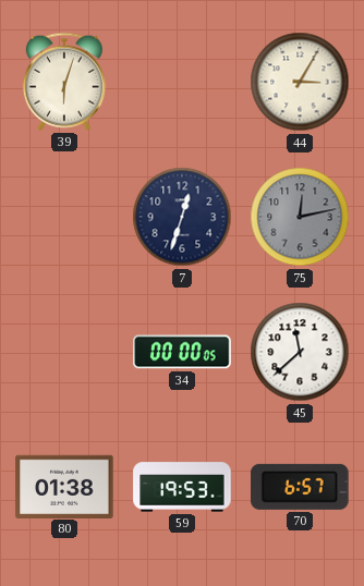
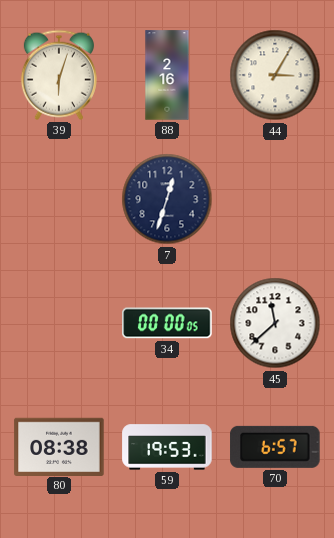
88: none -> 2:16 (167, 75)
75: 12:13 -> none (300, 217)
80: 01:38 -> 08:38 (59, 446)
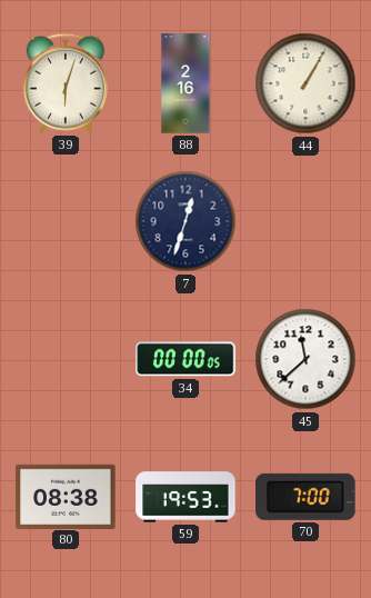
44: 3:05 -> 1:05 (305, 83)
70: 6:57 -> 7:00 (305, 497)
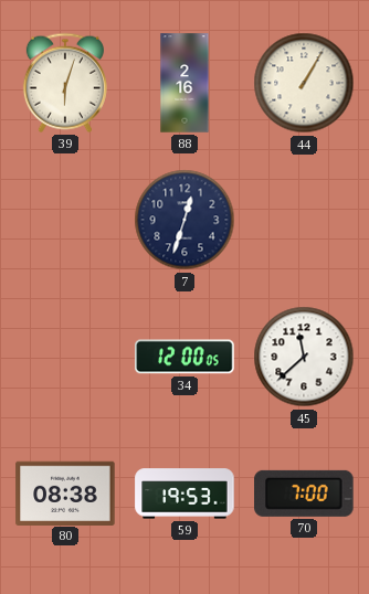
34: 00:00 -> 12:00 (184, 357)
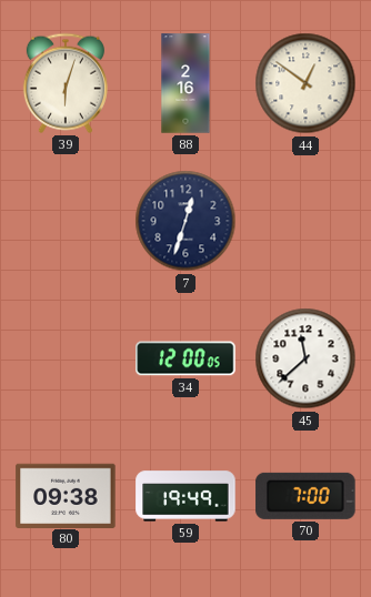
44: 1:05 -> 12:51 (305, 83)
80: 08:38 -> 09:38 (66, 495)
59: 19:53 -> 19:49 (185, 496)
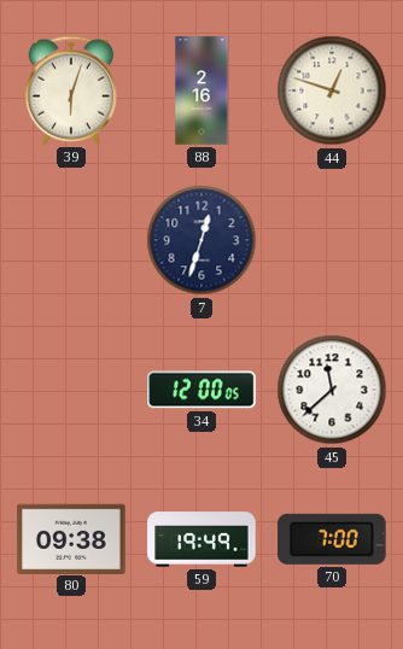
44: 12:51 -> 12:48 (332, 90)
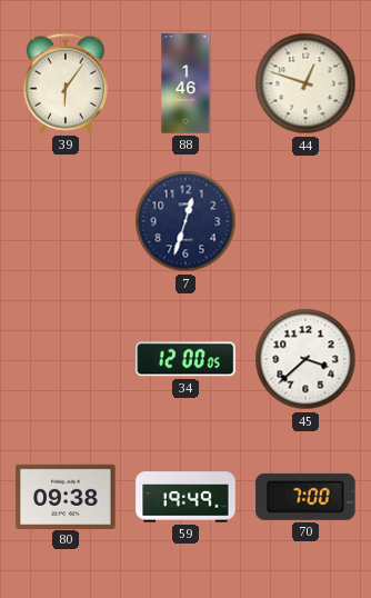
39: 6:03 -> 6:06 (66, 83)
88: 2:16 -> 1:46 (185, 83)
45: 11:38 -> 3:38 (305, 359)
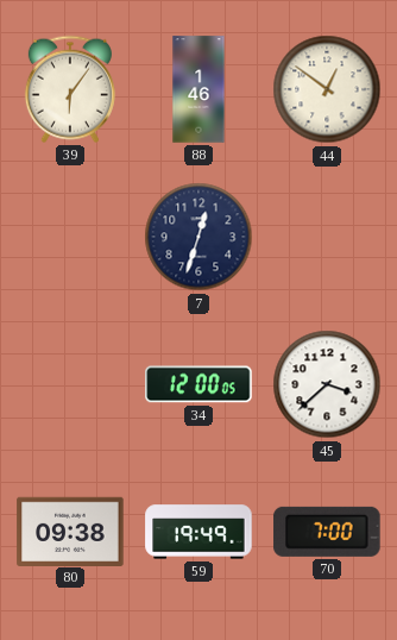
44: 12:48 -> 12:51 (327, 89)
